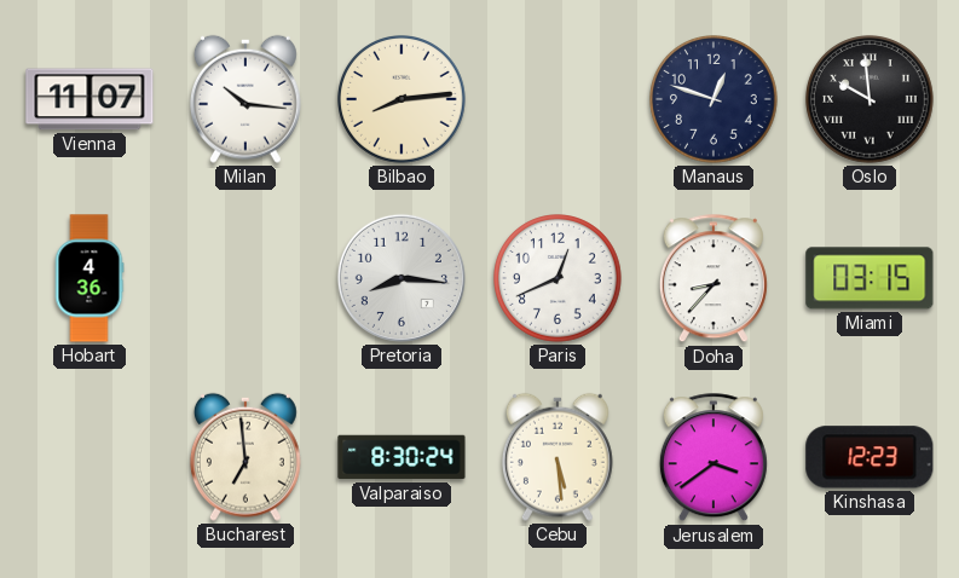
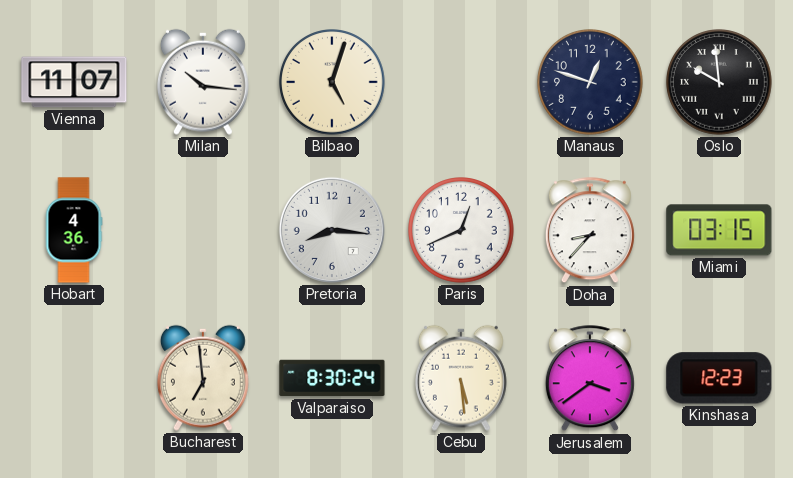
Bilbao: 8:14 -> 5:03 (333, 83)
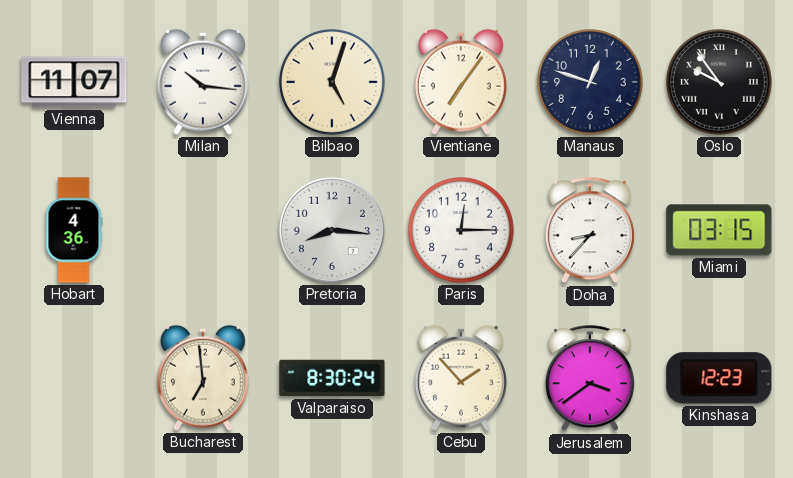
Vientiane: none -> 7:06 (461, 82)
Oslo: 9:59 -> 9:54 (720, 83)
Paris: 12:41 -> 12:15 (462, 231)
Cebu: 5:29 -> 1:53 (461, 378)
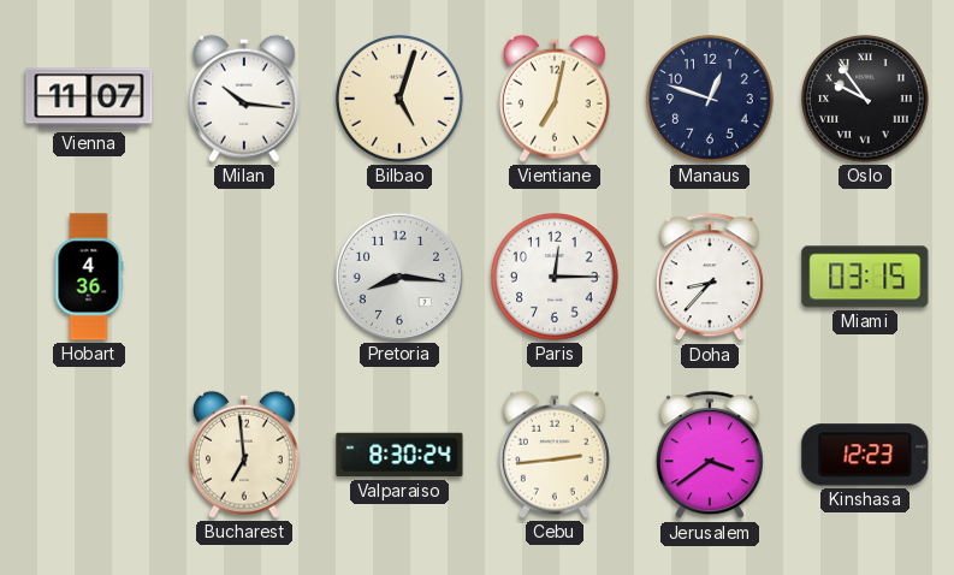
Vientiane: 7:06 -> 7:02 (555, 99)
Cebu: 1:53 -> 2:44 (555, 455)
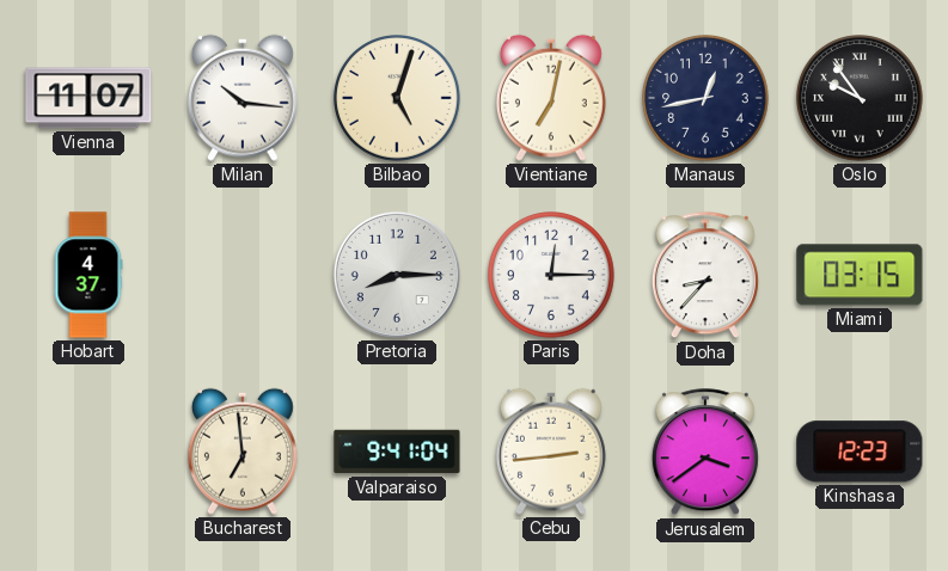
Manaus: 12:48 -> 12:43 (707, 99)
Hobart: 4:36 -> 4:37 (88, 275)
Pretoria: 8:16 -> 8:15 (397, 275)
Valparaiso: 8:30 -> 9:41 (397, 452)
